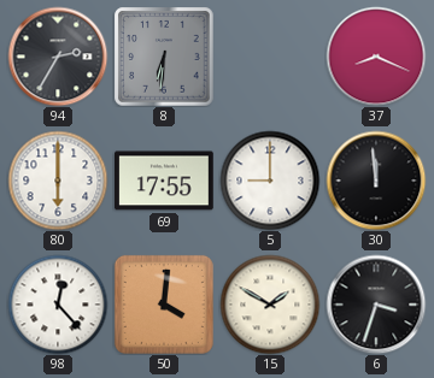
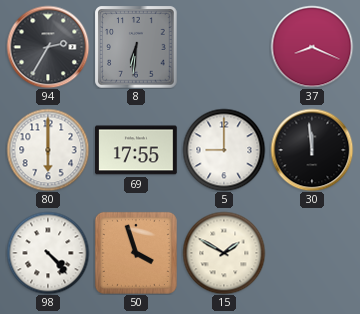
98: 12:23 -> 4:23 (48, 253)
50: 4:01 -> 3:57 (136, 253)
6: 3:33 -> none (376, 305)
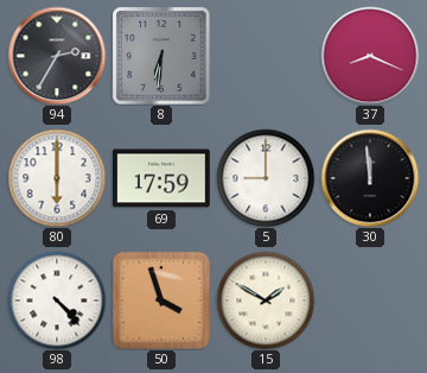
69: 17:55 -> 17:59 (162, 178)
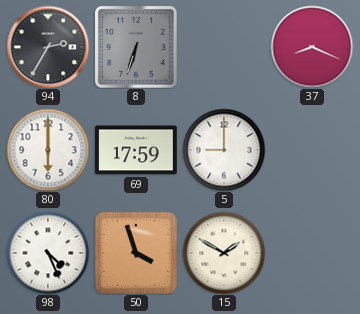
8: 6:31 -> 6:33 (136, 47)
30: 11:59 -> none (370, 178)
98: 4:23 -> 4:26 (48, 253)
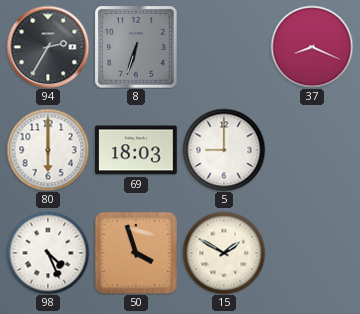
69: 17:59 -> 18:03 (137, 150)
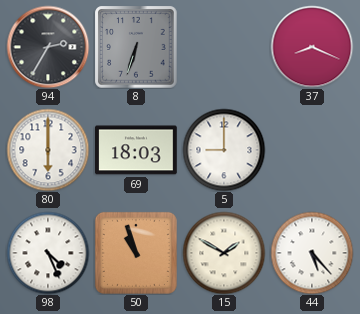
50: 3:57 -> 10:57 (136, 253)
44: none -> 5:23 (312, 253)
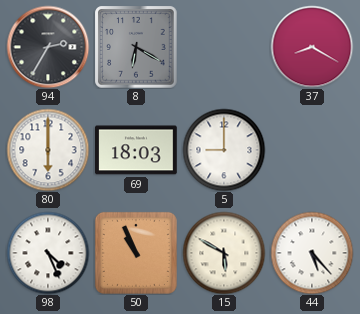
8: 6:33 -> 6:20 (136, 47)
37: 8:19 -> 8:20 (312, 47)
50: 10:57 -> 10:56 (136, 253)
15: 1:50 -> 5:50 (224, 253)
